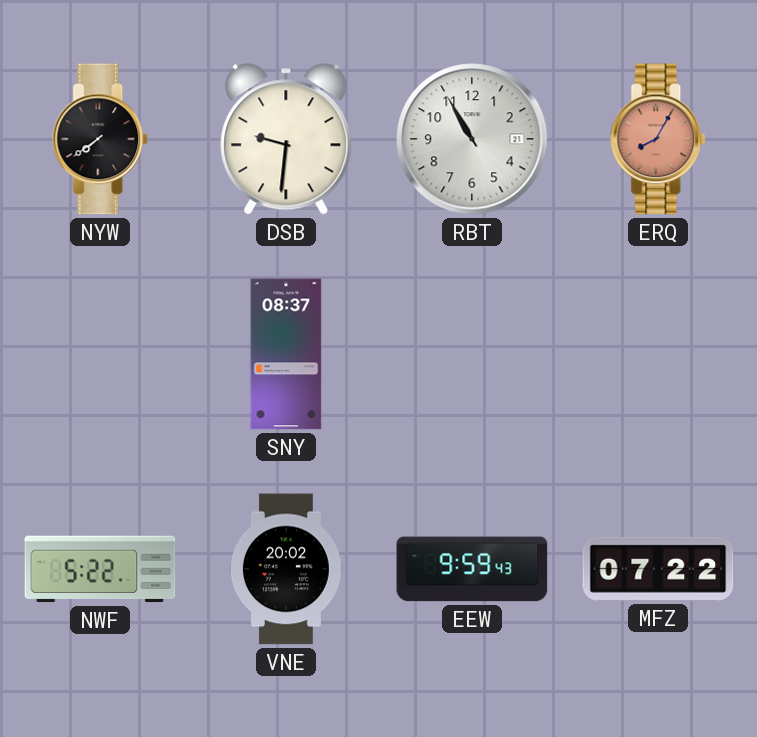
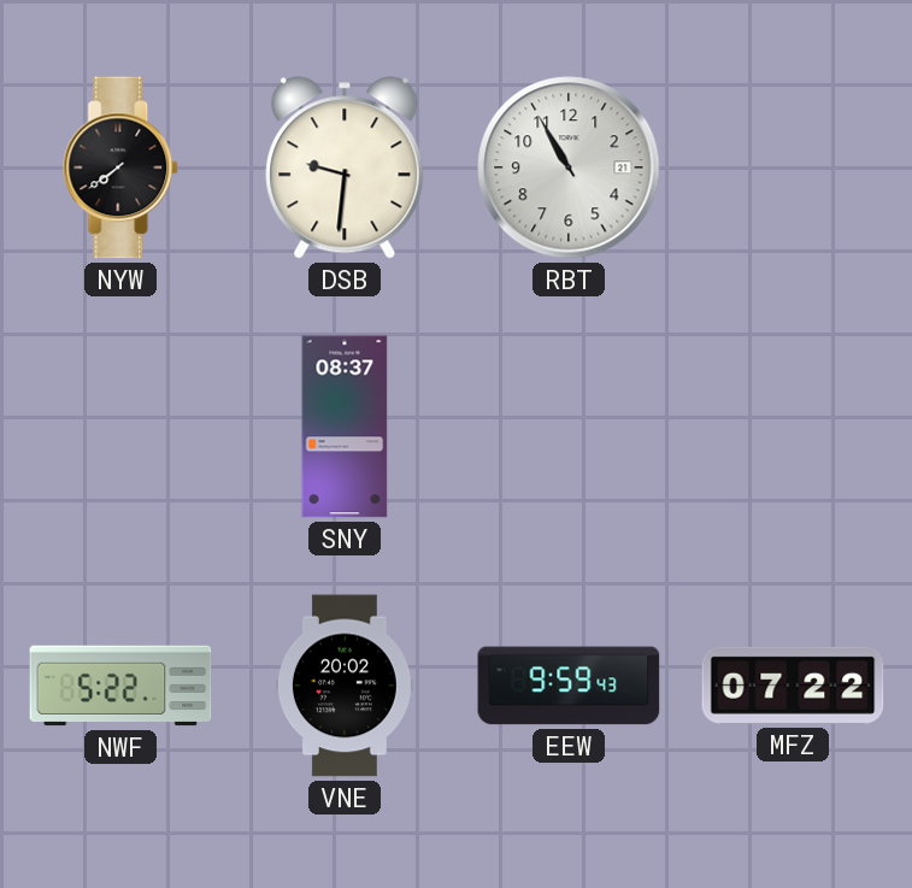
ERQ: 8:05 -> none (659, 139)
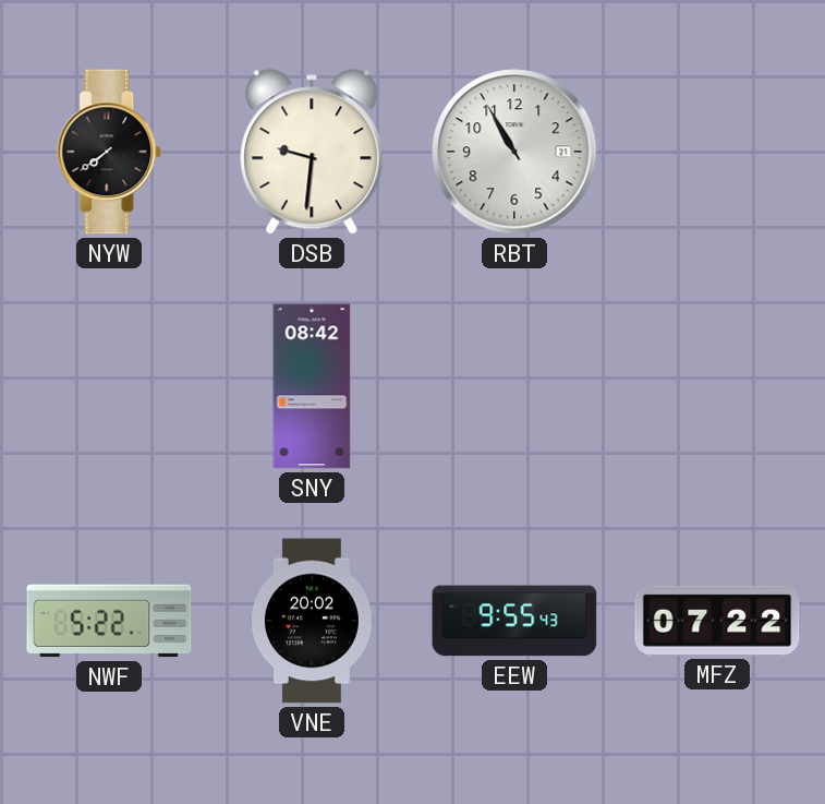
SNY: 08:37 -> 08:42 (312, 386)
EEW: 9:59 -> 9:55 (514, 621)
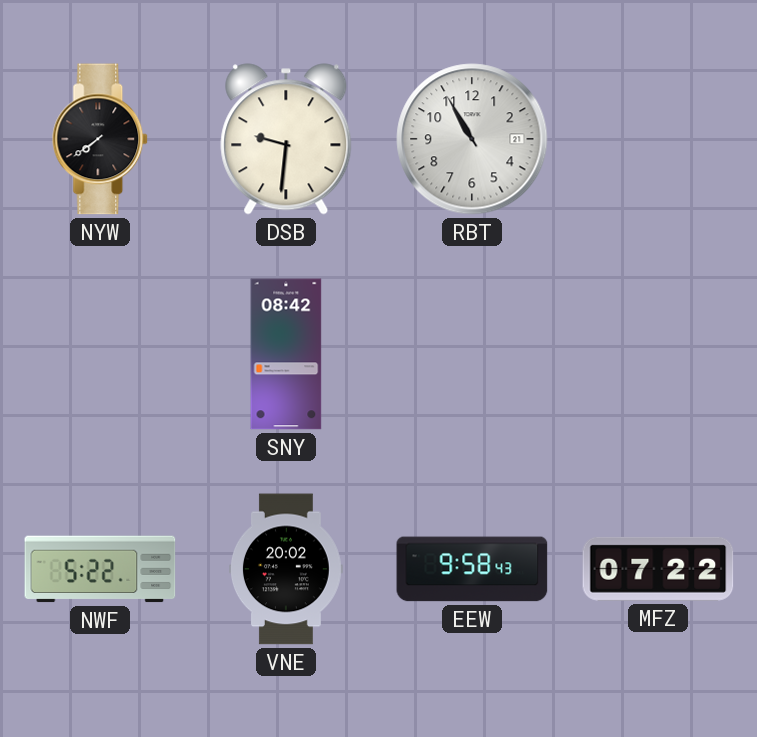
EEW: 9:55 -> 9:58 (472, 569)
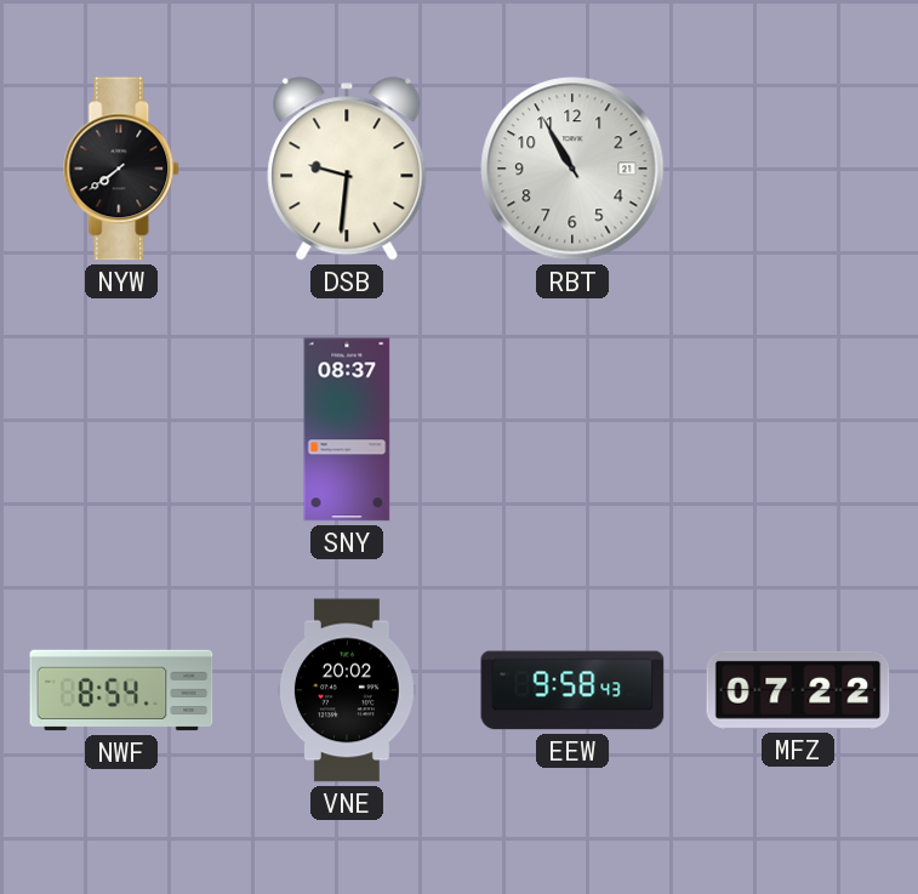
SNY: 08:42 -> 08:37 (347, 429)
NWF: 5:22 -> 8:54 (121, 690)
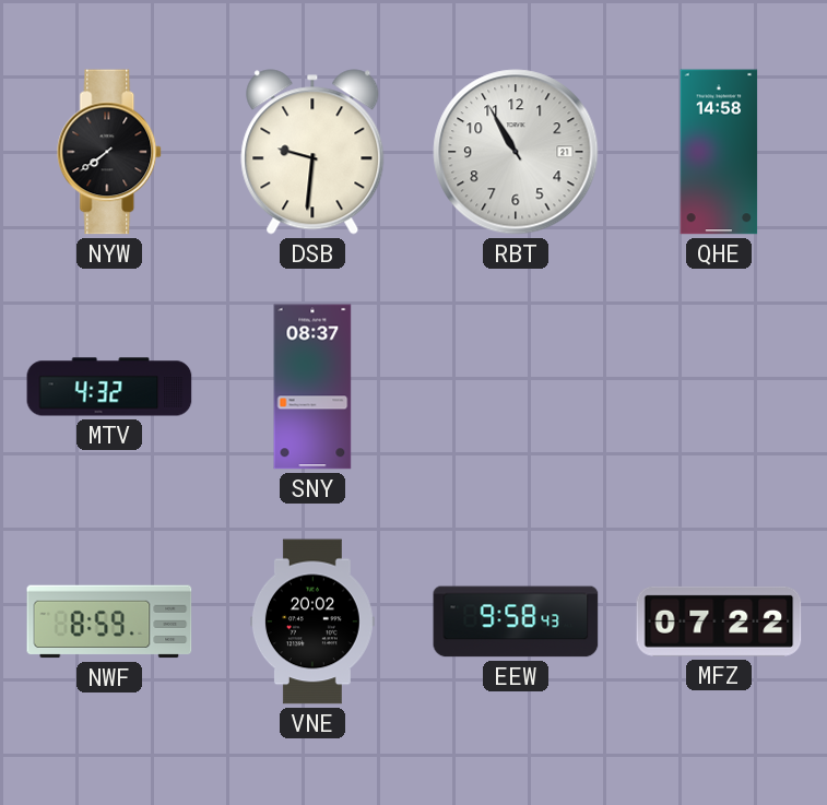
QHE: none -> 14:58 (719, 152)
MTV: none -> 4:32 (109, 387)
NWF: 8:54 -> 8:59 (109, 621)
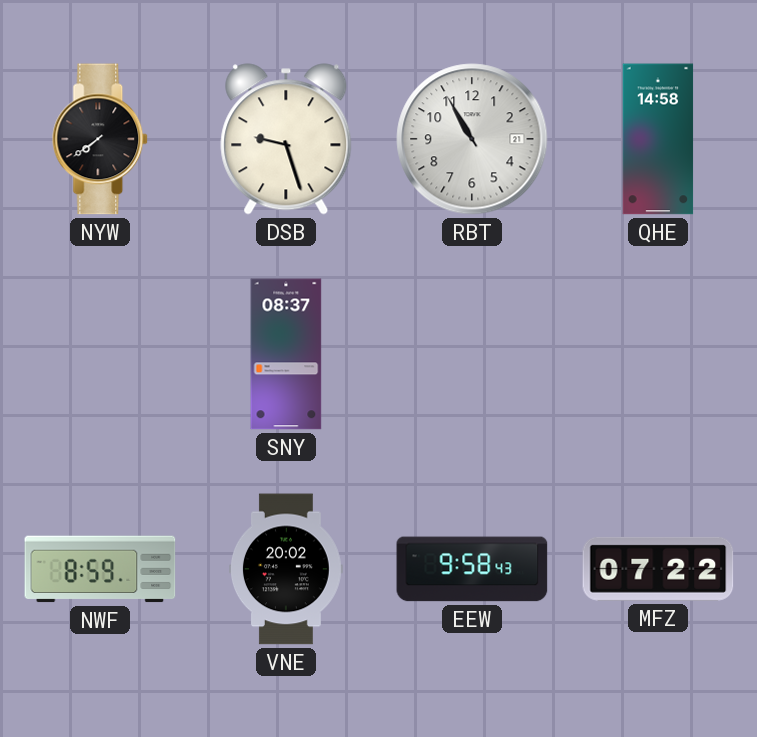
DSB: 9:31 -> 9:27 (286, 139)
MTV: 4:32 -> none (109, 387)
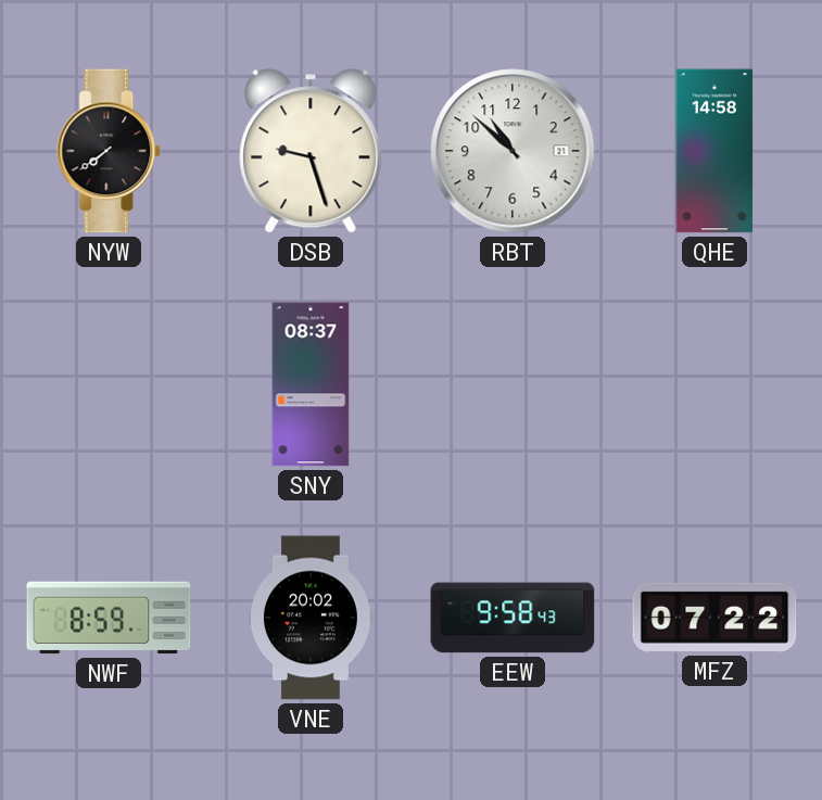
RBT: 10:55 -> 10:52 (513, 151)
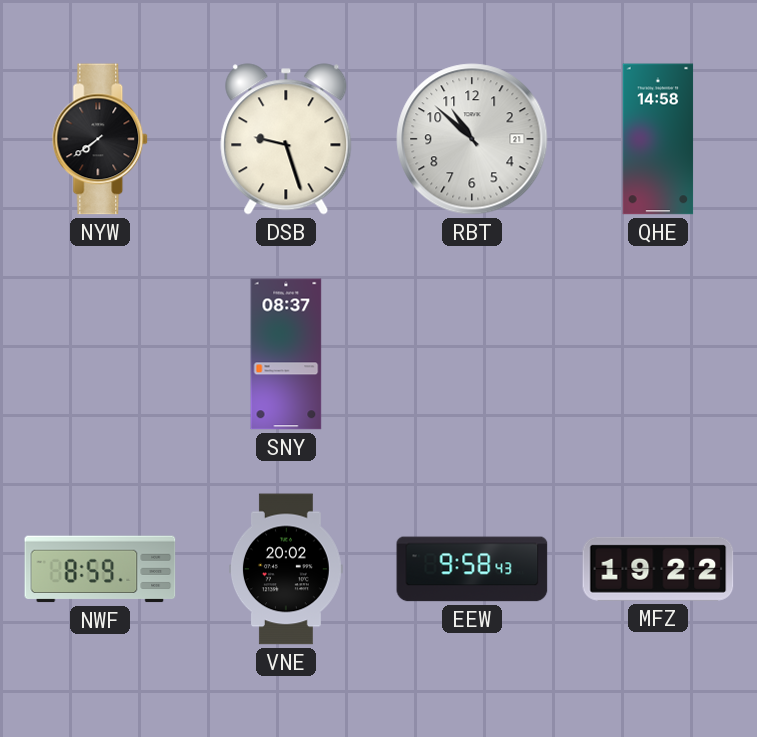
MFZ: 07:22 -> 19:22 (658, 569)
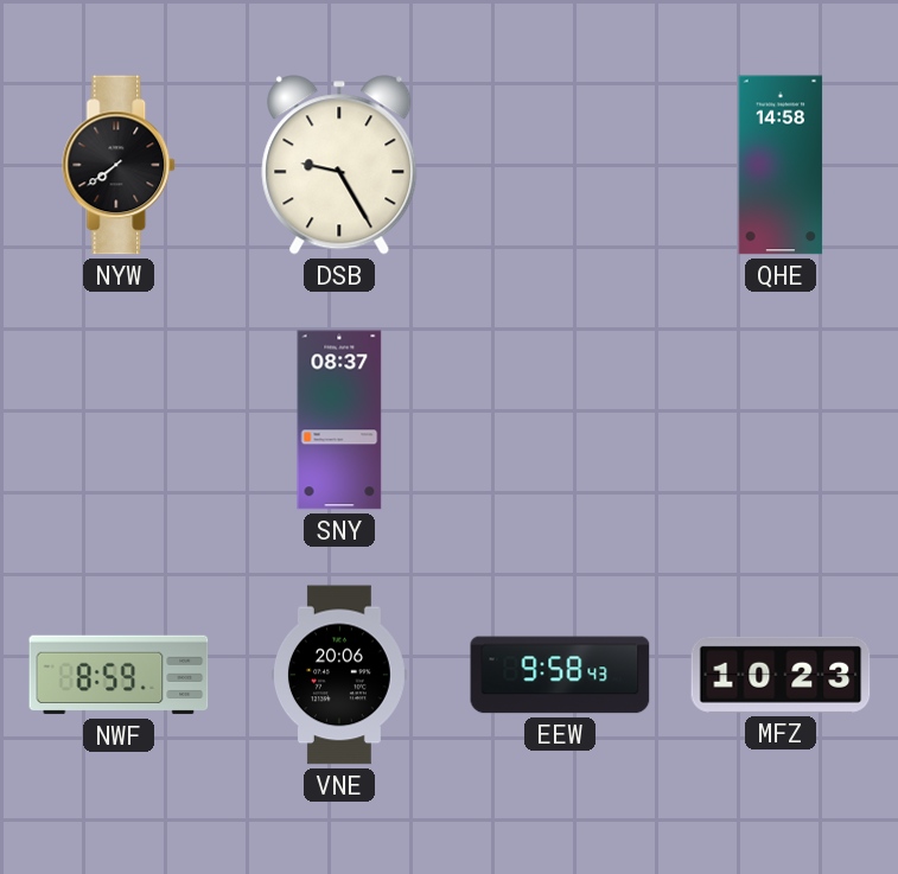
DSB: 9:27 -> 9:25 (339, 165)
RBT: 10:52 -> none (472, 139)
VNE: 20:02 -> 20:06 (339, 675)
MFZ: 19:22 -> 10:23 (781, 675)
